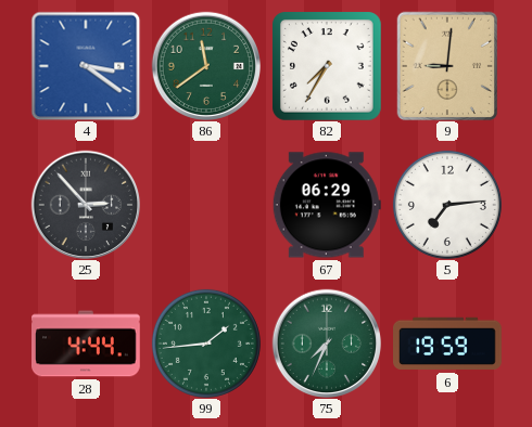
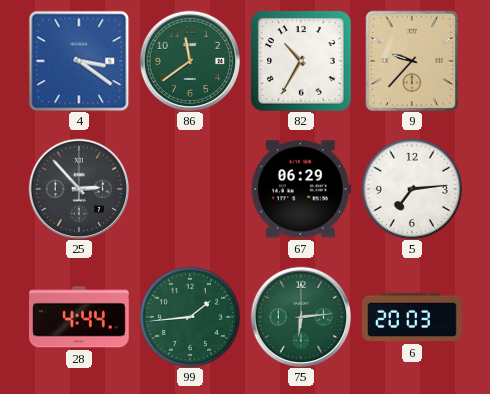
82: 7:35 -> 10:35 (301, 61)
9: 9:01 -> 9:37 (412, 61)
75: 7:34 -> 6:14 (300, 316)
6: 19:59 -> 20:03 (413, 317)
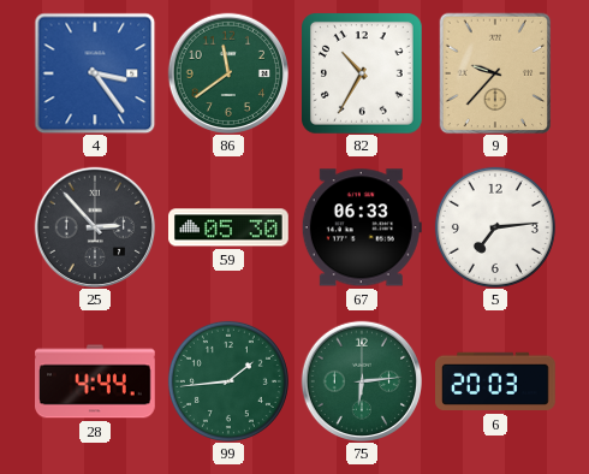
4: 3:21 -> 3:24 (95, 73)
59: none -> 05:30 (230, 227)
67: 06:29 -> 06:33 (362, 227)
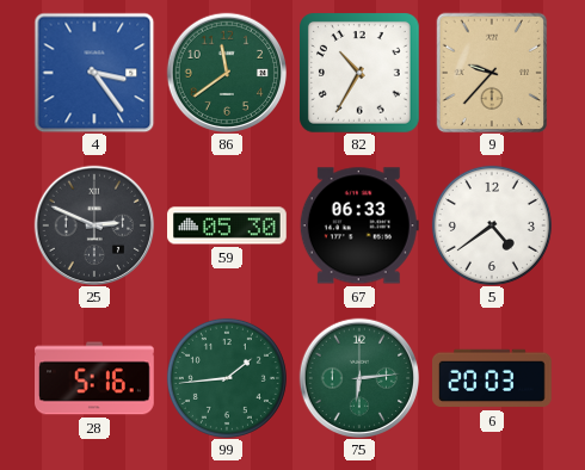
25: 2:53 -> 2:49 (93, 224)
5: 7:14 -> 4:39 (492, 225)
28: 4:44 -> 5:16 (96, 378)
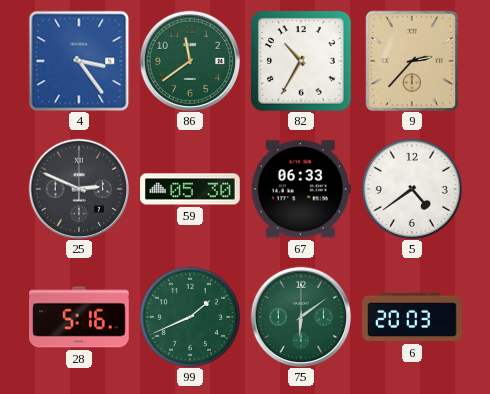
9: 9:37 -> 2:37 (412, 61)
99: 1:44 -> 1:41 (190, 317)
75: 6:14 -> 6:09 (300, 316)
